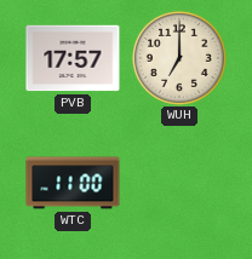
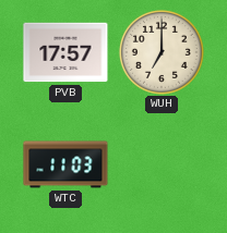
WTC: 11:00 -> 11:03 (65, 164)
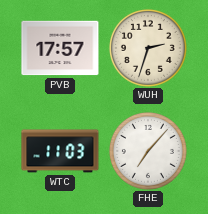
WUH: 7:00 -> 2:33 (148, 48)
FHE: none -> 7:07 (148, 151)
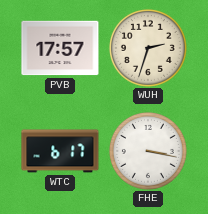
WTC: 11:03 -> 6:17 (60, 151)
FHE: 7:07 -> 3:17 (148, 151)
